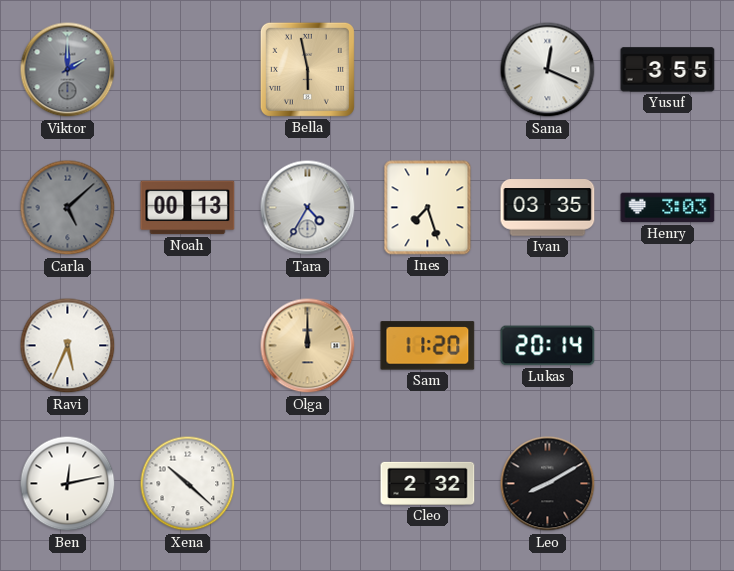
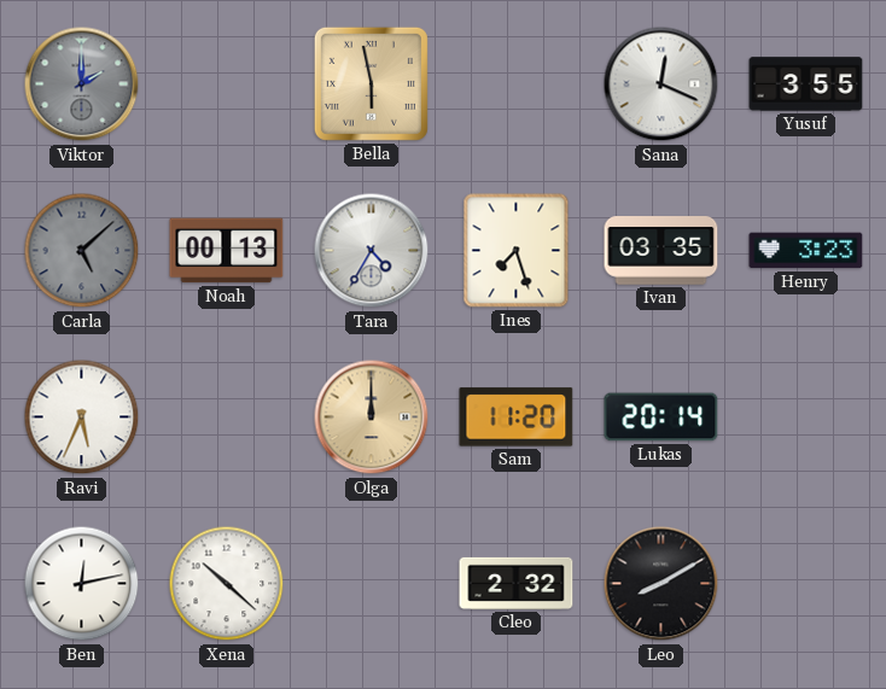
Henry: 3:03 -> 3:23 (806, 251)
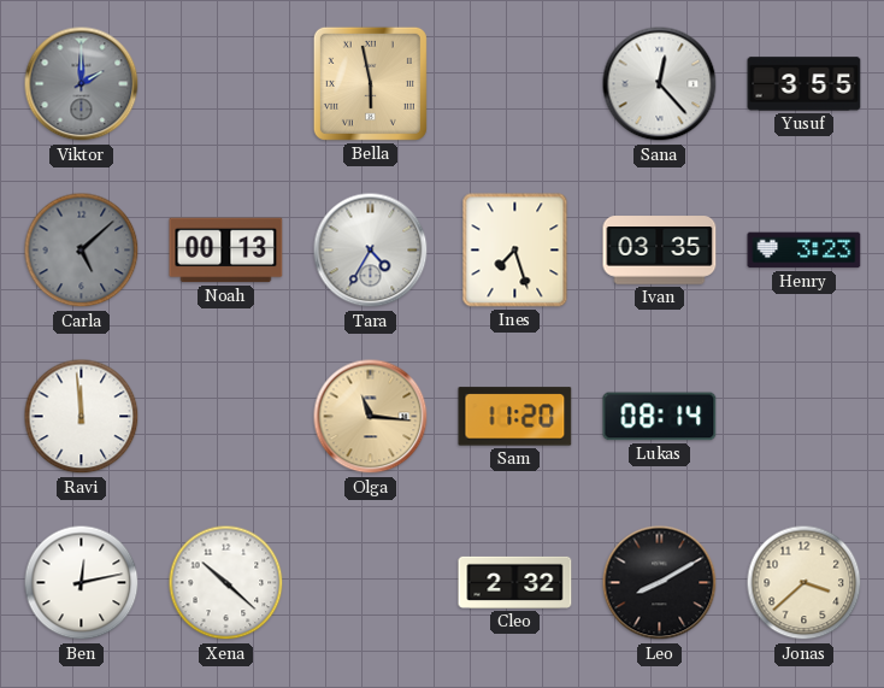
Sana: 12:19 -> 12:23 (660, 84)
Ravi: 5:34 -> 11:59 (82, 417)
Olga: 12:00 -> 11:16 (371, 417)
Lukas: 20:14 -> 08:14 (660, 417)
Jonas: none -> 3:38 (805, 583)
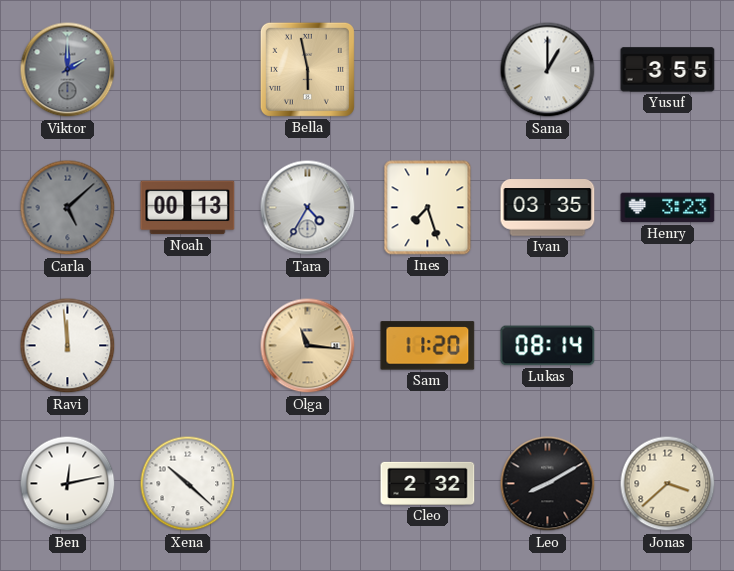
Sana: 12:23 -> 1:00 (548, 70)
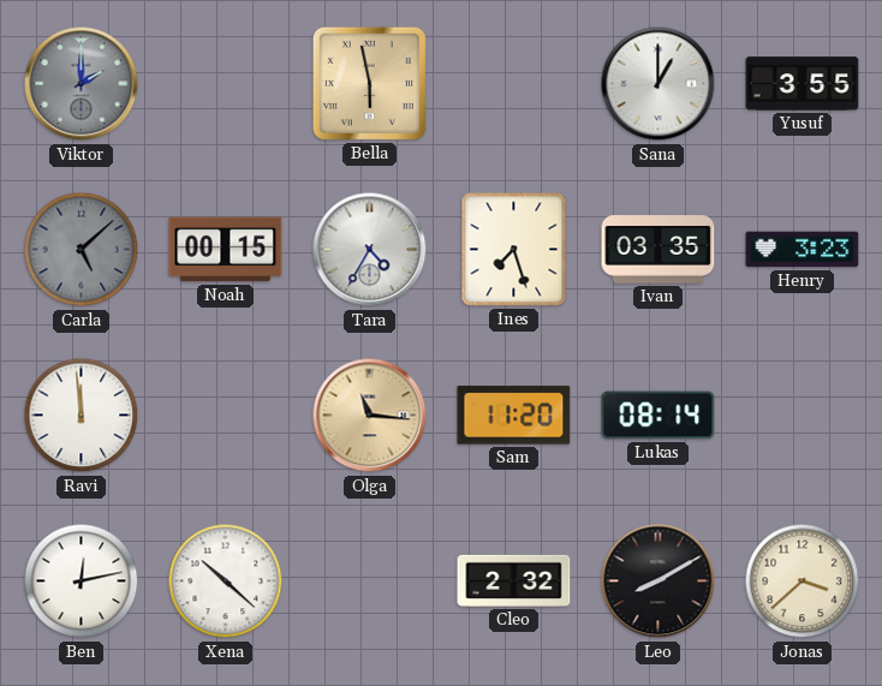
Noah: 00:13 -> 00:15 (226, 250)
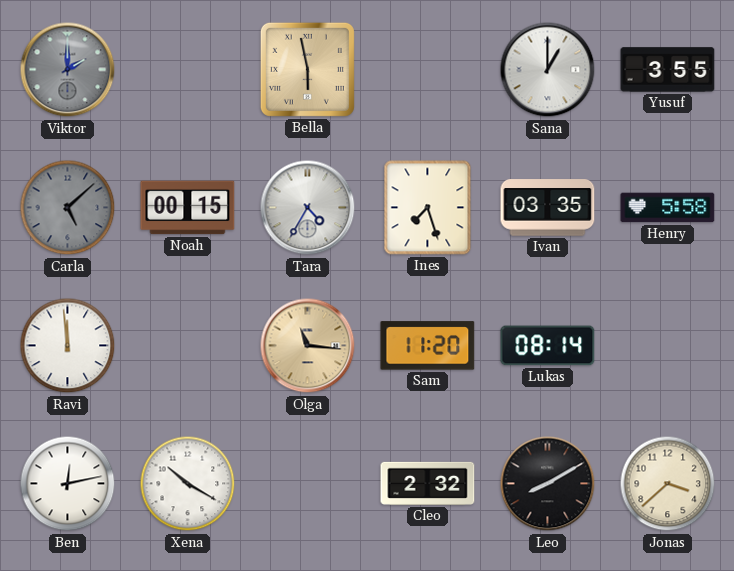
Henry: 3:23 -> 5:58 (668, 208)
Xena: 10:22 -> 10:20 (188, 484)
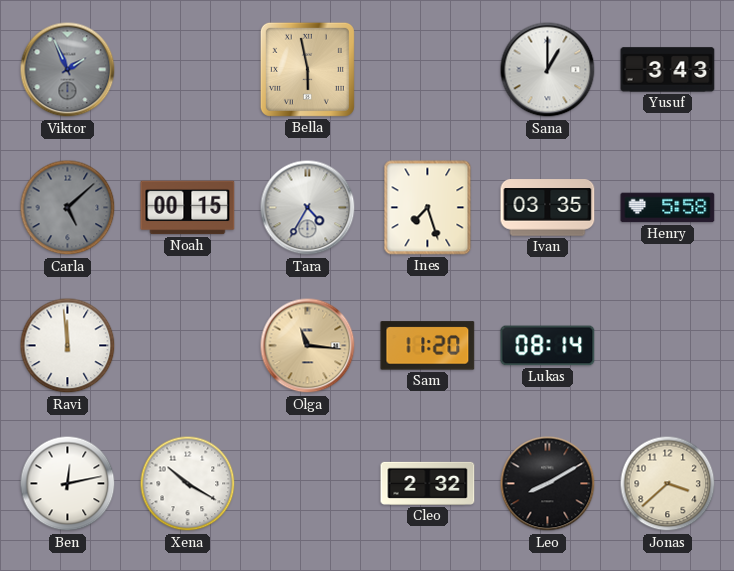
Viktor: 2:00 -> 1:56 (68, 70)
Yusuf: 3:55 -> 3:43 (668, 70)
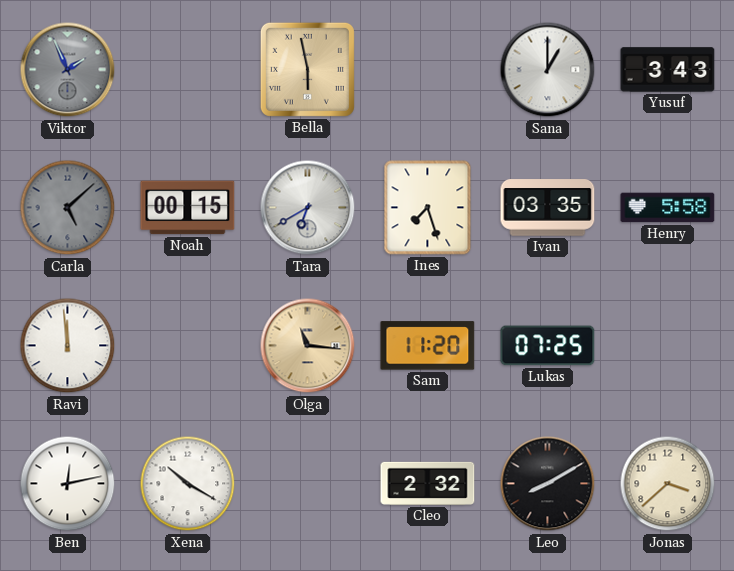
Tara: 4:35 -> 6:40 (308, 208)
Lukas: 08:14 -> 07:25 (548, 346)
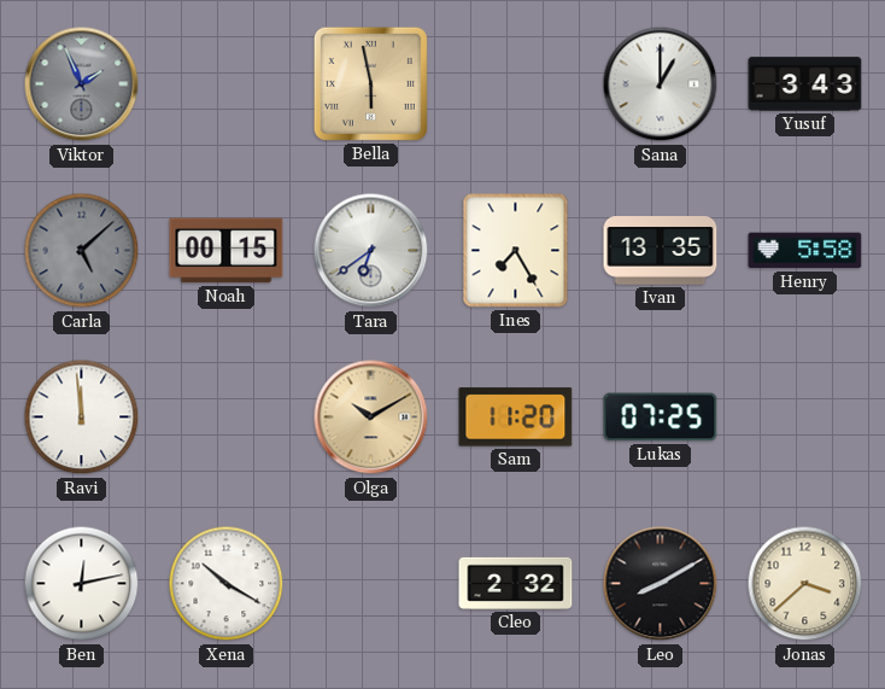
Tara: 6:40 -> 6:39 (371, 251)
Ines: 7:27 -> 7:25 (516, 251)
Ivan: 03:35 -> 13:35 (661, 251)
Olga: 11:16 -> 10:10 (371, 418)
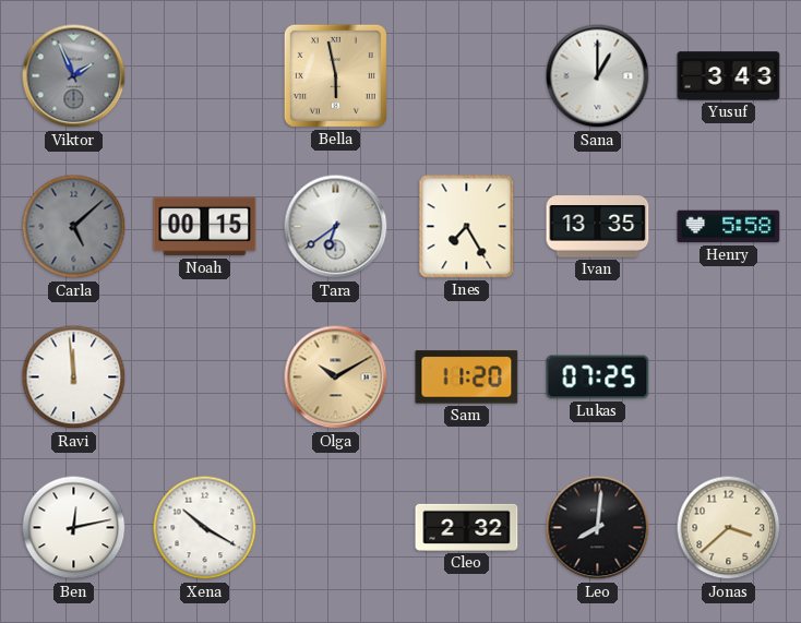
Leo: 8:10 -> 8:01 (598, 528)
